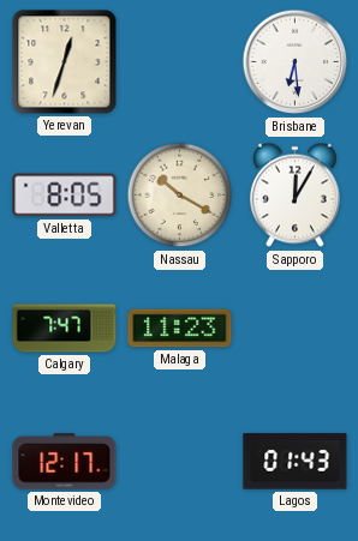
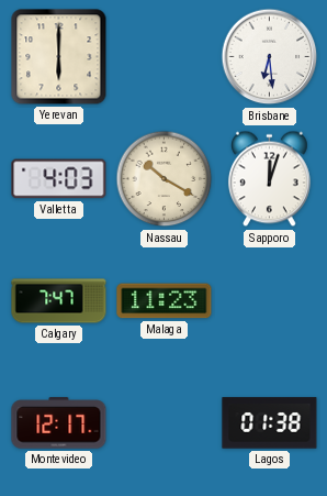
Yerevan: 12:33 -> 6:00 (59, 57)
Valletta: 8:05 -> 4:03 (59, 179)
Sapporo: 12:05 -> 12:03 (269, 179)
Lagos: 01:43 -> 01:38 (270, 423)
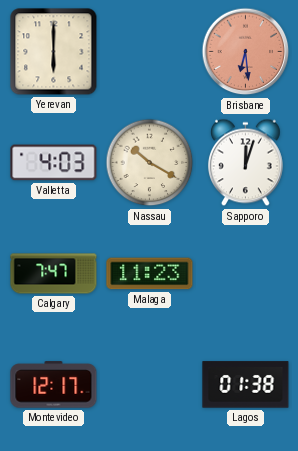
Brisbane dial: white -> salmon (246, 52)
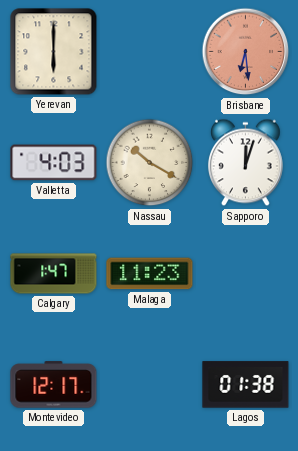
Calgary: 7:47 -> 1:47 (54, 274)
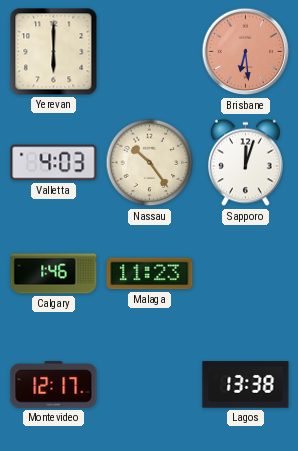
Nassau: 10:20 -> 10:24 (150, 163)
Calgary: 1:47 -> 1:46 (54, 274)
Lagos: 01:38 -> 13:38 (246, 385)
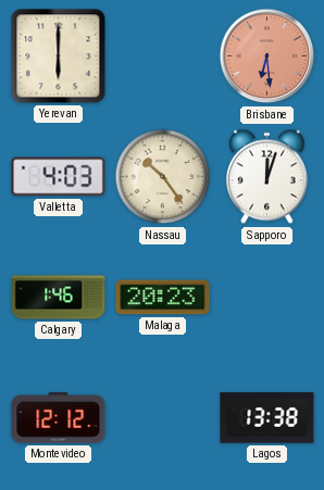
Malaga: 11:23 -> 20:23 (163, 298)
Montevideo: 12:17 -> 12:12 (59, 418)
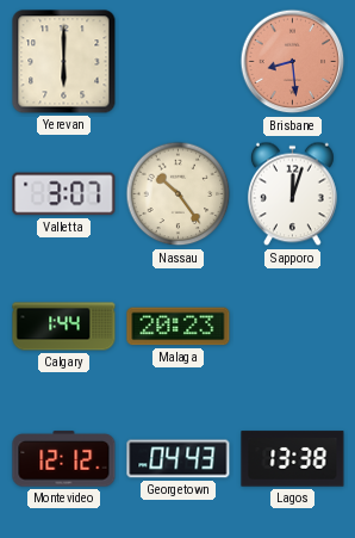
Brisbane: 6:29 -> 8:29 (293, 62)
Valletta: 4:03 -> 3:07 (64, 194)
Calgary: 1:46 -> 1:44 (64, 327)
Georgetown: none -> 04:43 (179, 459)
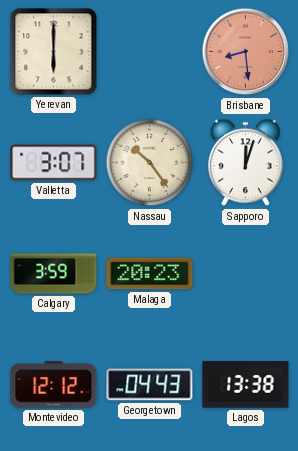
Calgary: 1:44 -> 3:59 (54, 274)
